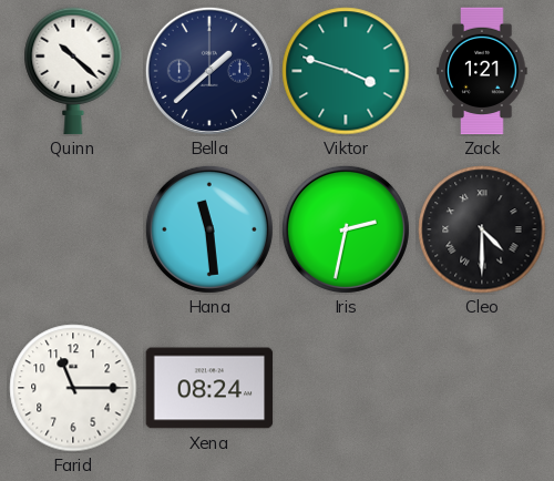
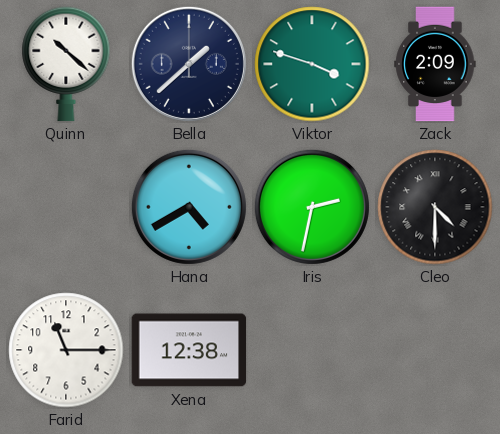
Zack: 1:21 -> 2:09 (435, 64)
Hana: 11:29 -> 4:40 (189, 207)
Xena: 08:24 -> 12:38 (189, 350)
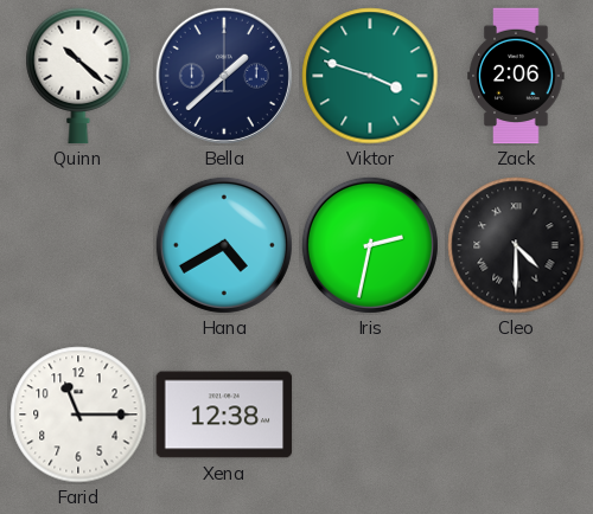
Zack: 2:09 -> 2:06 (516, 76)
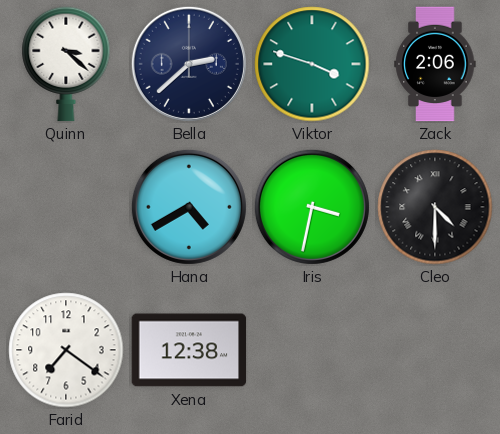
Quinn: 10:22 -> 3:22 (66, 64)
Bella: 1:38 -> 2:38 (189, 64)
Iris: 2:32 -> 3:32 (312, 207)
Farid: 11:15 -> 7:21 (66, 350)
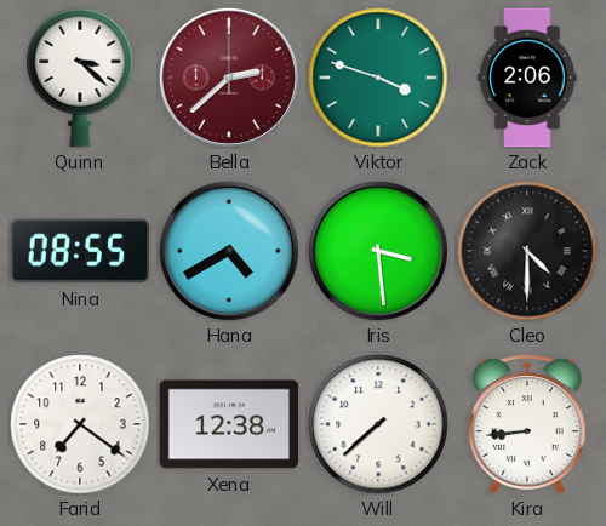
Bella dial: navy -> burgundy (229, 78)
Nina: none -> 08:55 (80, 251)
Iris: 3:32 -> 3:29 (378, 251)
Will: none -> 7:38 (378, 424)
Kira: none -> 8:44 (527, 424)
